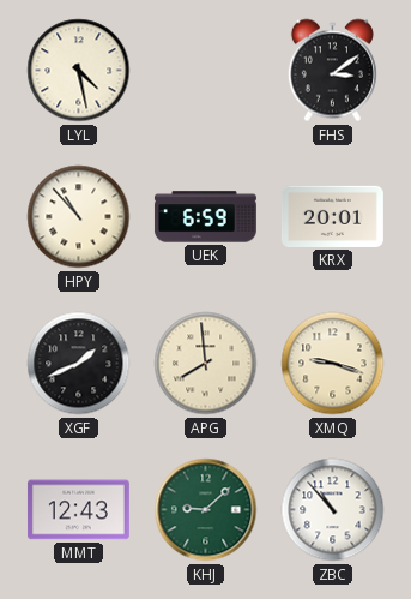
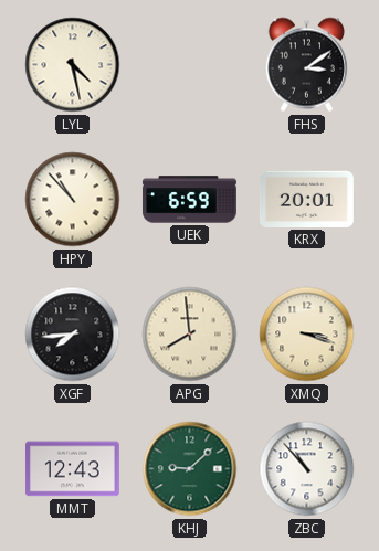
XGF: 1:41 -> 7:44 (73, 335)
XMQ: 9:18 -> 3:18 (307, 335)
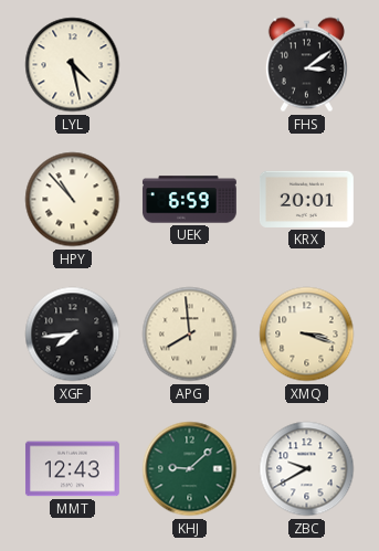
ZBC: 10:53 -> 9:40 (307, 469)
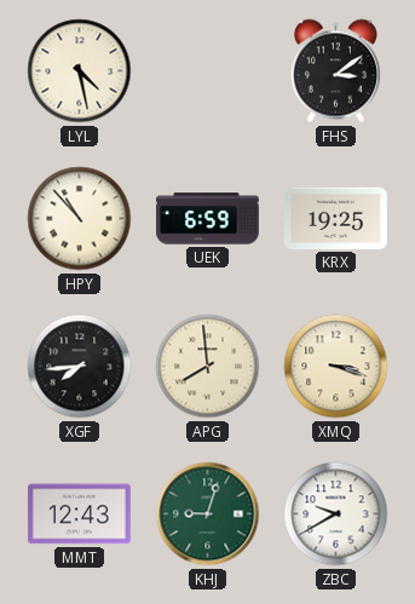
KRX: 20:01 -> 19:25 (335, 218)
KHJ: 9:08 -> 9:03 (208, 514)
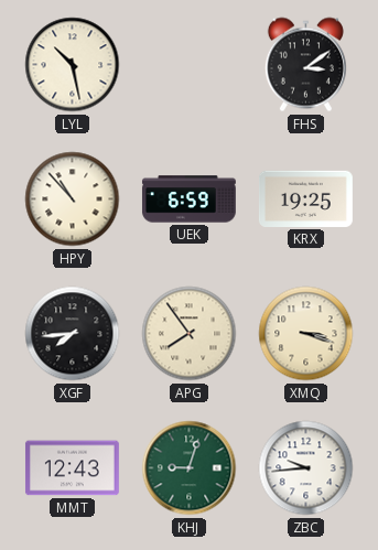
LYL: 4:28 -> 10:28 (73, 65)
APG: 7:59 -> 7:54 (190, 334)
ZBC: 9:40 -> 9:44 (306, 468)
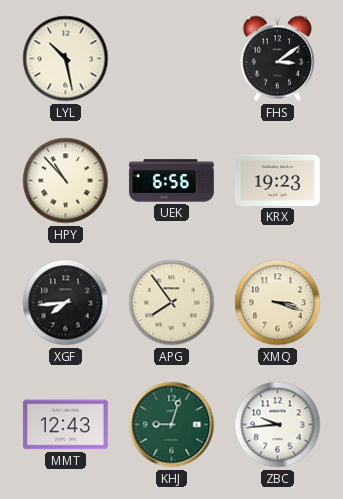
UEK: 6:59 -> 6:56 (171, 181)
KRX: 19:25 -> 19:23 (277, 180)
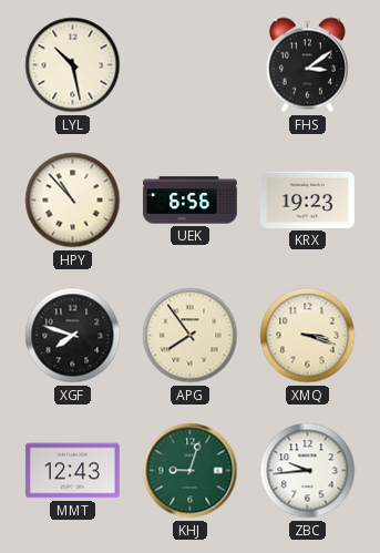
XGF: 7:44 -> 7:48 (73, 336)
